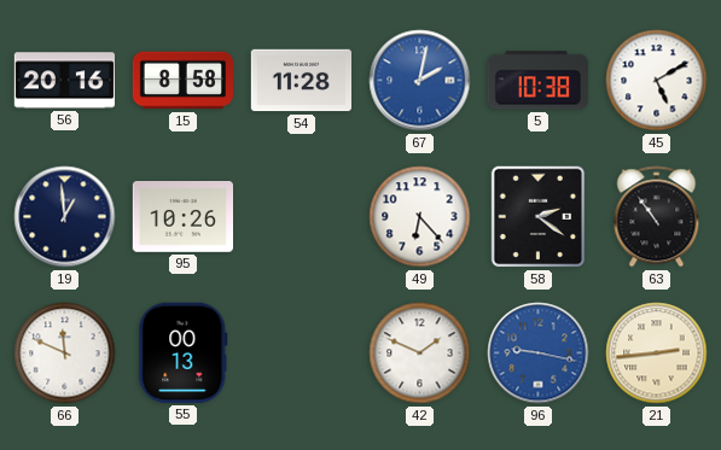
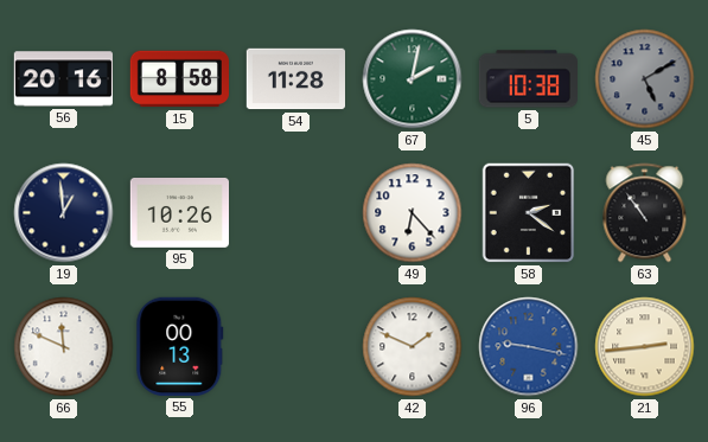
67 dial: blue -> green (413, 79)
45 dial: white -> grey (645, 79)
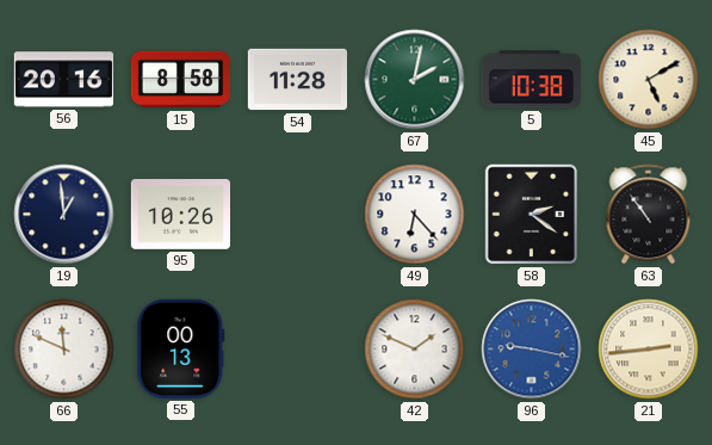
45 dial: grey -> cream (649, 80)
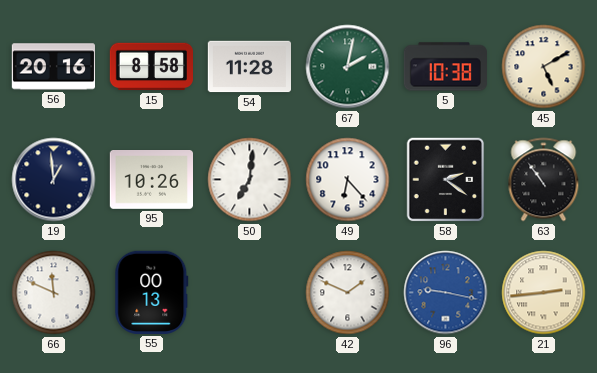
50: none -> 7:01 (250, 180)
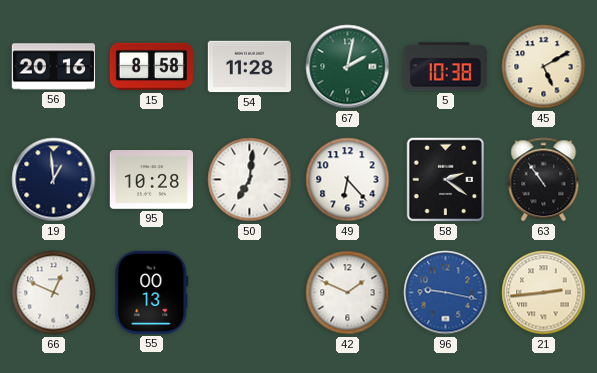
95: 10:26 -> 10:28 (151, 180)
66: 11:49 -> 12:49 (54, 293)
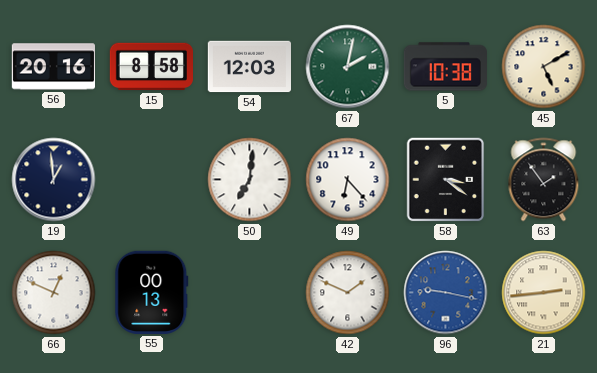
54: 11:28 -> 12:03 (249, 67)
95: 10:28 -> none (151, 180)
58: 2:21 -> 3:21 (446, 180)
63: 10:54 -> 1:54 (544, 180)
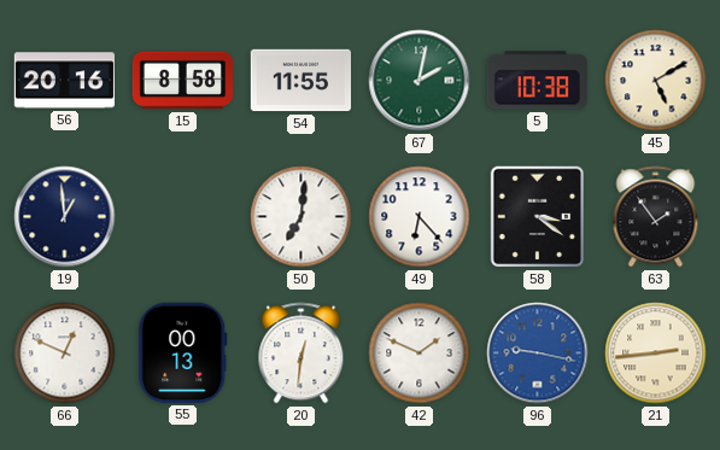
54: 12:03 -> 11:55 (300, 81)
20: none -> 12:31 (302, 353)
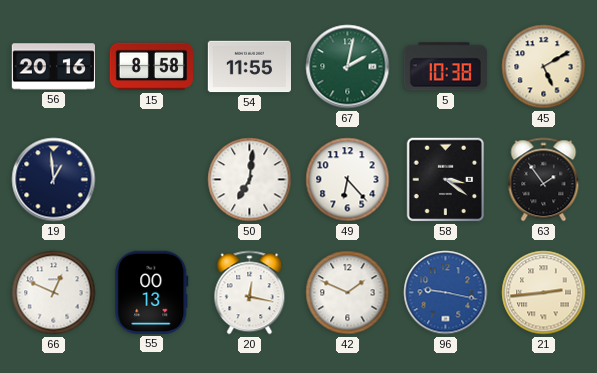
20: 12:31 -> 12:17 (250, 293)
